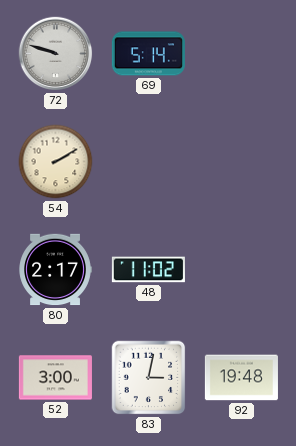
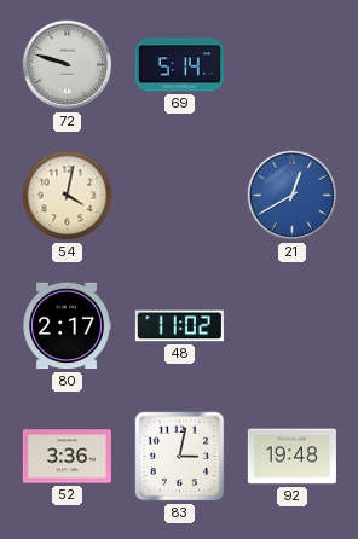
54: 2:10 -> 4:02 (68, 196)
21: none -> 12:40 (293, 196)
52: 3:00 -> 3:36 (67, 457)
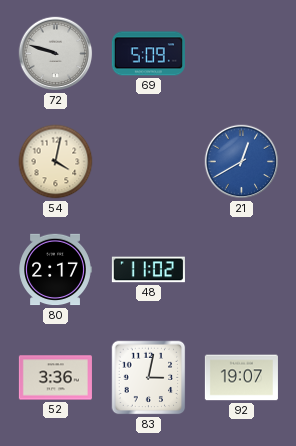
69: 5:14 -> 5:09 (148, 54)
92: 19:48 -> 19:07 (241, 378)
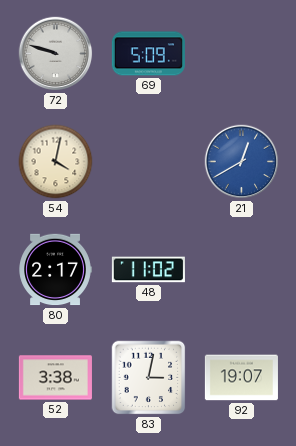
52: 3:36 -> 3:38 (55, 378)
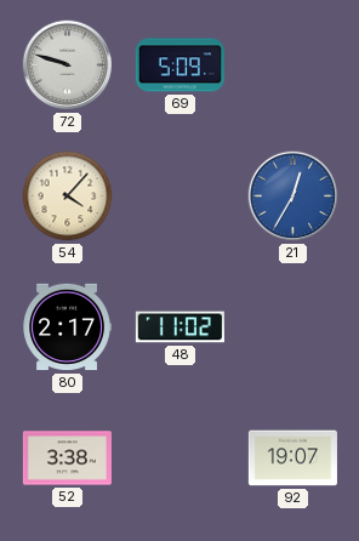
54: 4:02 -> 4:07 (68, 197)
21: 12:40 -> 12:35 (294, 197)
83: 3:02 -> none (149, 378)
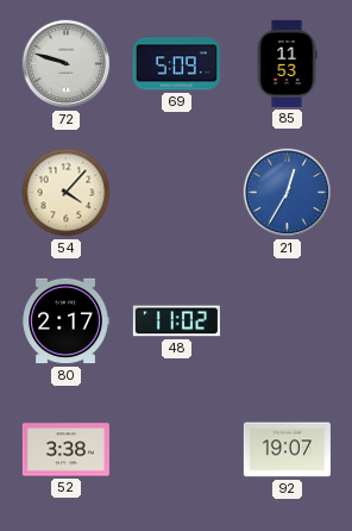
85: none -> 11:53 (287, 63)
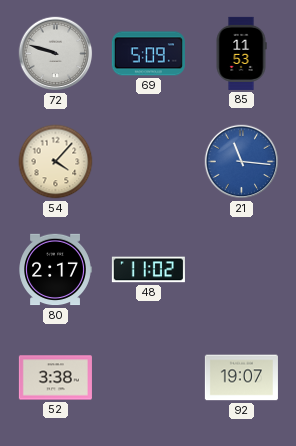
21: 12:35 -> 11:16 (242, 162)
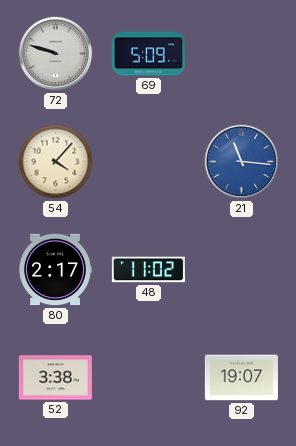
85: 11:53 -> none (241, 53)
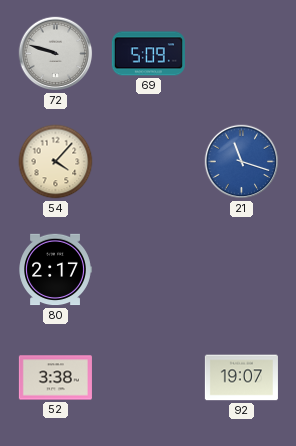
21: 11:16 -> 11:18 (242, 162)
48: 11:02 -> none (148, 270)
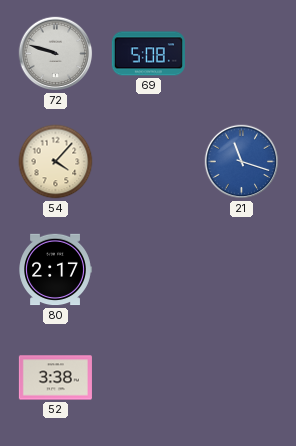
69: 5:09 -> 5:08 (148, 54)
92: 19:07 -> none (241, 378)
